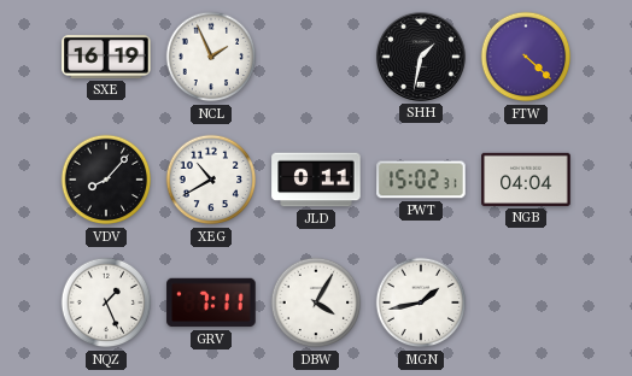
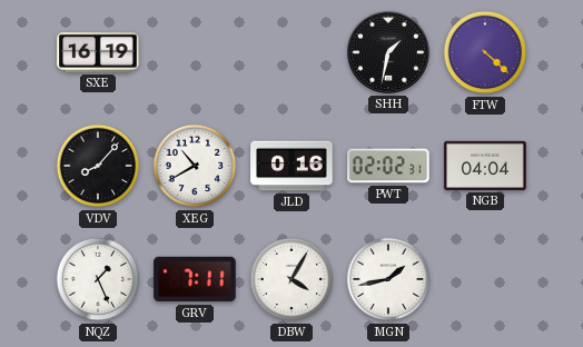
NCL: 1:56 -> none (211, 57)
JLD: 0:11 -> 0:16 (291, 166)
PWT: 15:02 -> 02:02 (388, 166)
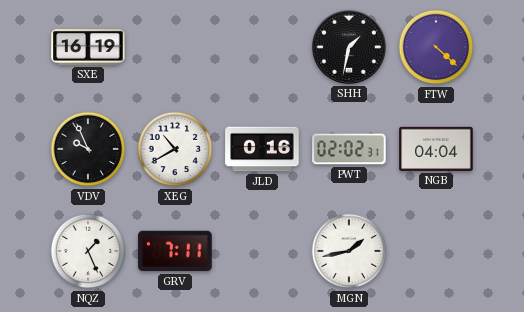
VDV: 8:07 -> 9:56 (88, 149)
DBW: 4:05 -> none (291, 279)
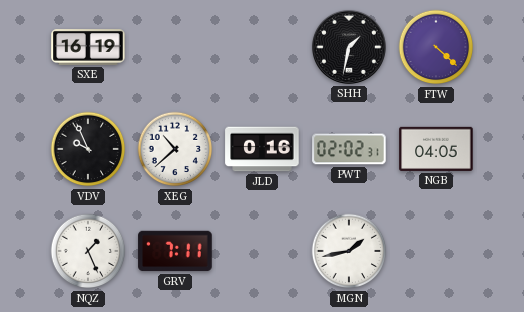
XEG: 10:40 -> 10:38 (175, 149)
NGB: 04:04 -> 04:05 (436, 149)
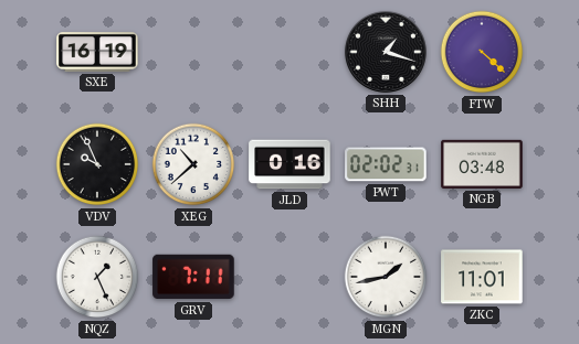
SHH: 1:32 -> 1:18 (386, 52)
NGB: 04:05 -> 03:48 (482, 164)
ZKC: none -> 11:01 (482, 277)
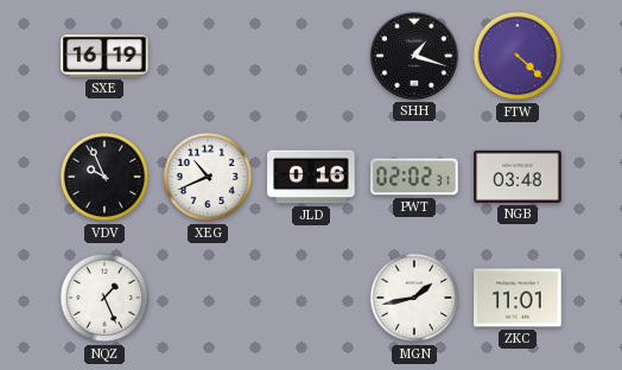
XEG: 10:38 -> 10:41 (208, 177)
GRV: 7:11 -> none (193, 277)
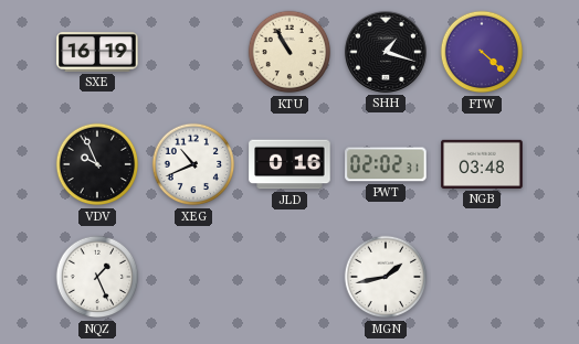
KTU: none -> 10:55 (289, 52)
ZKC: 11:01 -> none (518, 298)
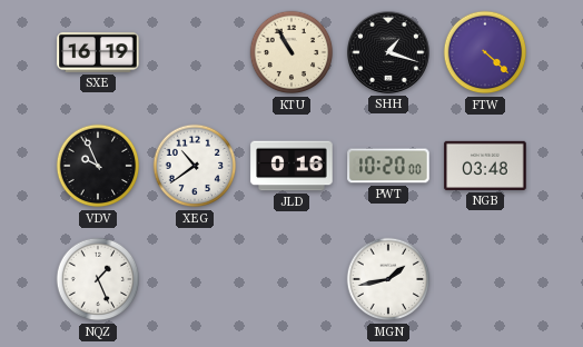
XEG: 10:41 -> 10:39 (195, 166)
PWT: 02:02 -> 10:20 (388, 166)
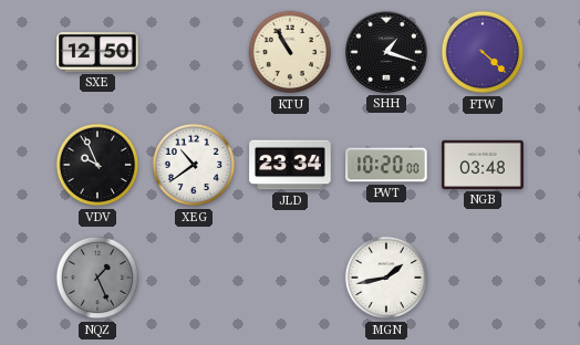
SXE: 16:19 -> 12:50 (97, 53)
JLD: 0:16 -> 23:34 (290, 165)
NQZ dial: white -> grey (97, 278)
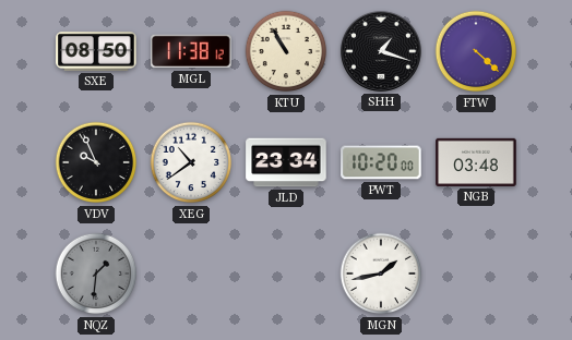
SXE: 12:50 -> 08:50 (96, 52)
MGL: none -> 11:38 (191, 51)
NQZ: 1:26 -> 1:31 (96, 274)
